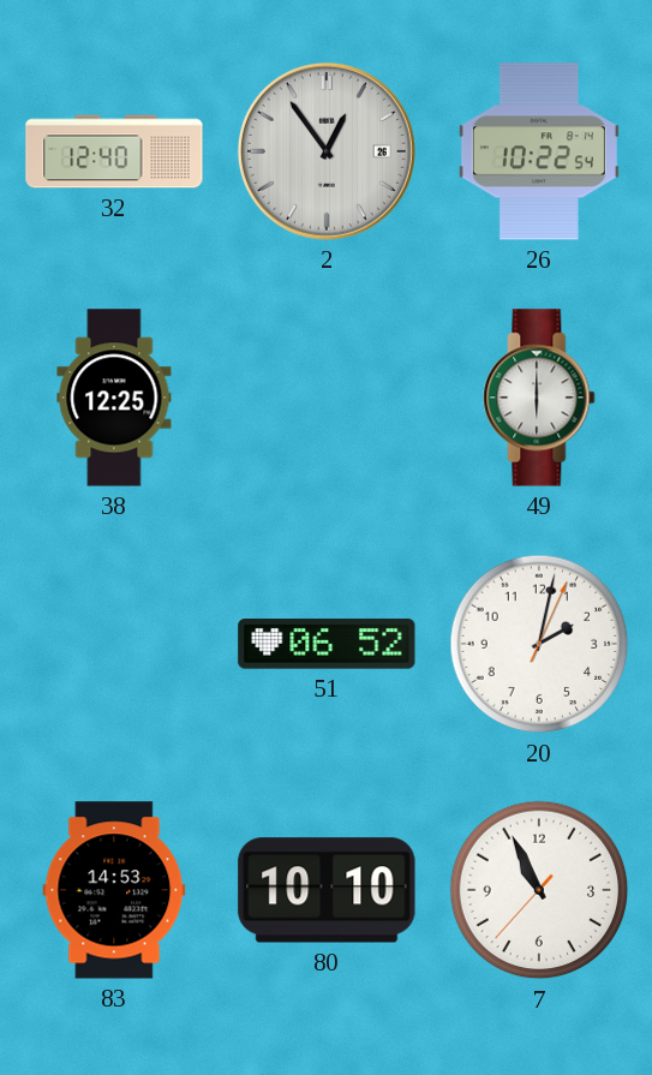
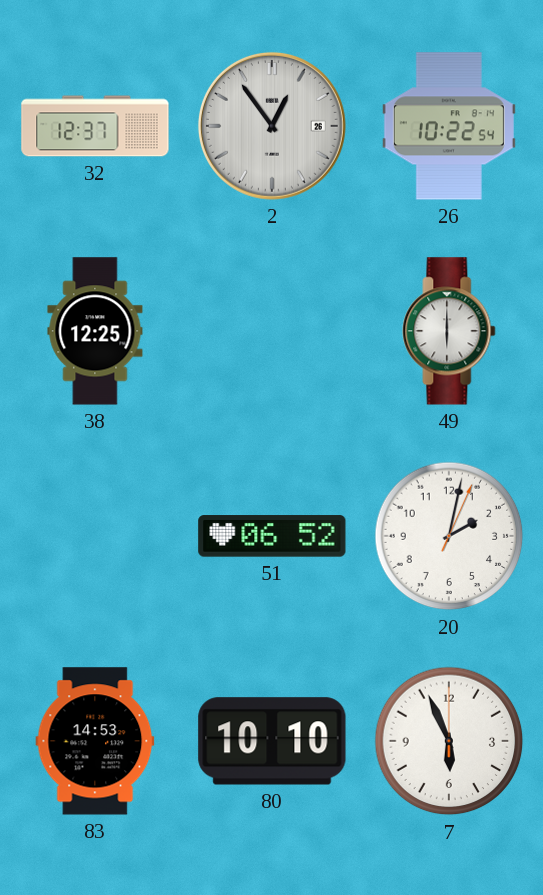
32: 12:40 -> 12:37 (95, 126)
7: 10:55 -> 5:56 (449, 741)
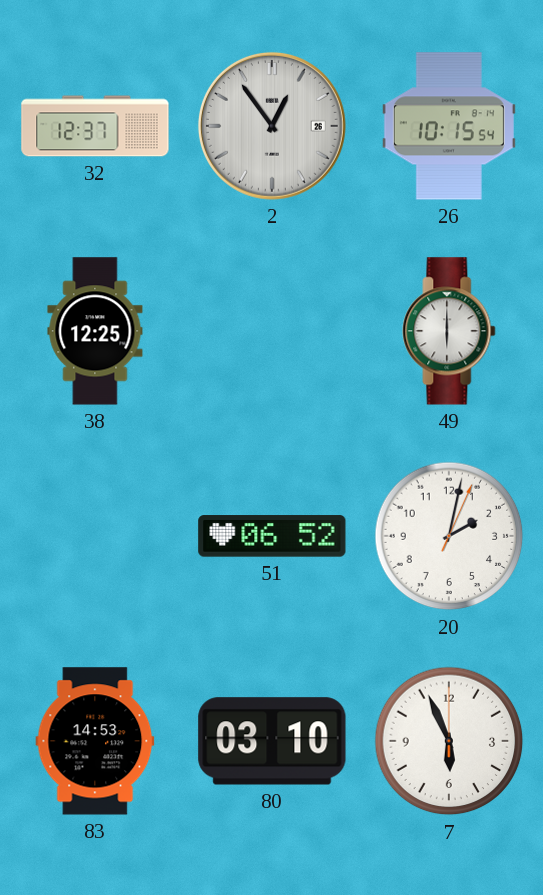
26: 10:22 -> 10:15 (449, 126)
80: 10:10 -> 03:10 (272, 741)
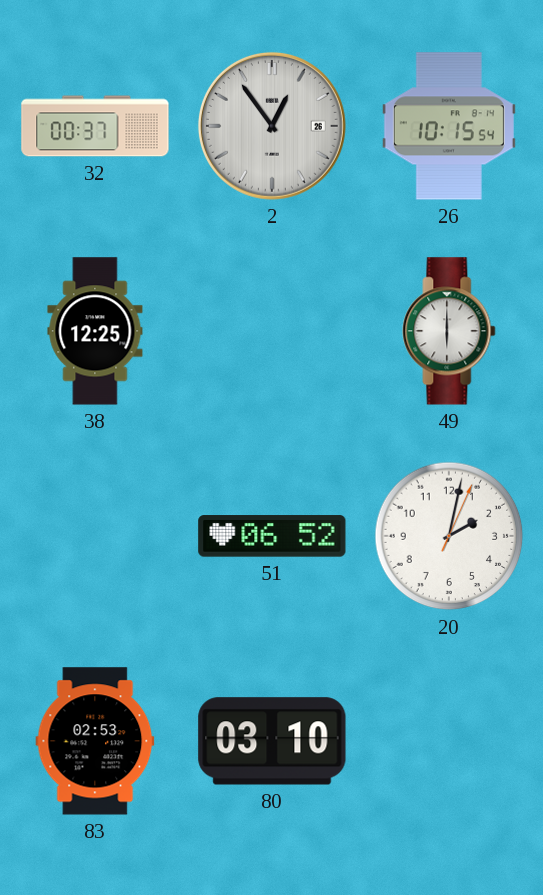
32: 12:37 -> 00:37 (95, 126)
83: 14:53 -> 02:53 (95, 741)
7: 5:56 -> none (449, 741)
